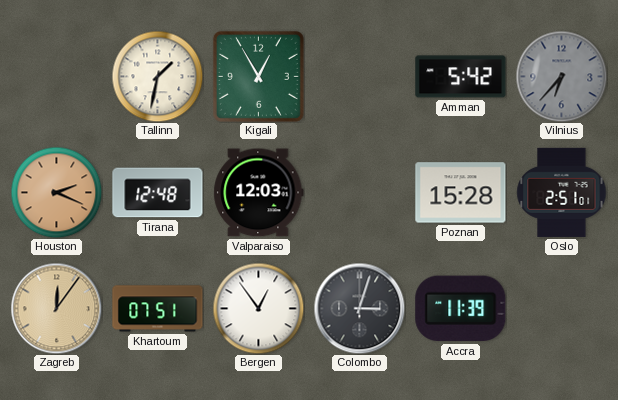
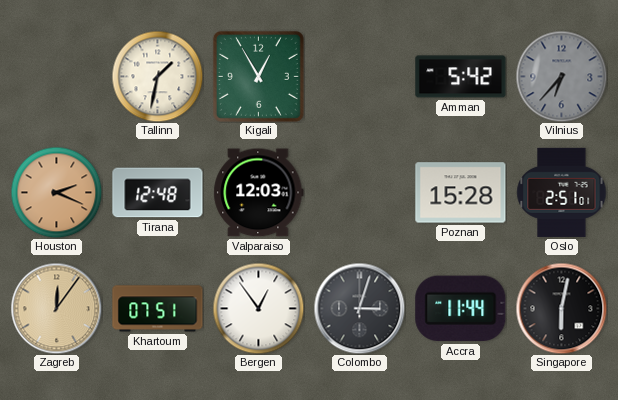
Accra: 11:39 -> 11:44 (461, 309)
Singapore: none -> 6:02 (561, 308)
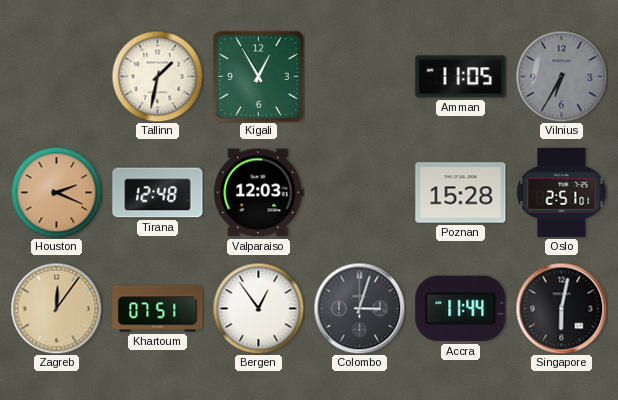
Amman: 5:42 -> 11:05 (461, 77)
Vilnius: 6:37 -> 6:35 (561, 76)
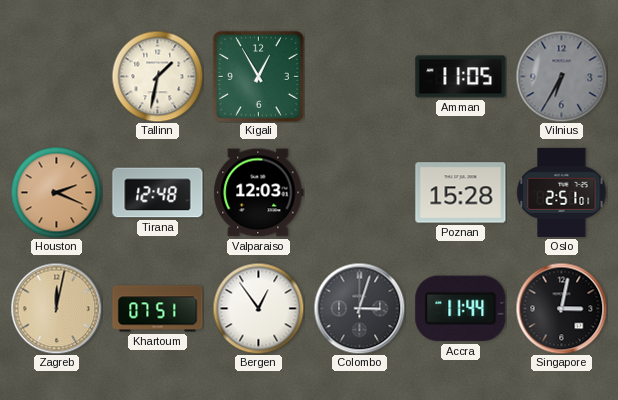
Zagreb: 12:06 -> 12:02 (56, 308)
Singapore: 6:02 -> 3:02 (561, 308)
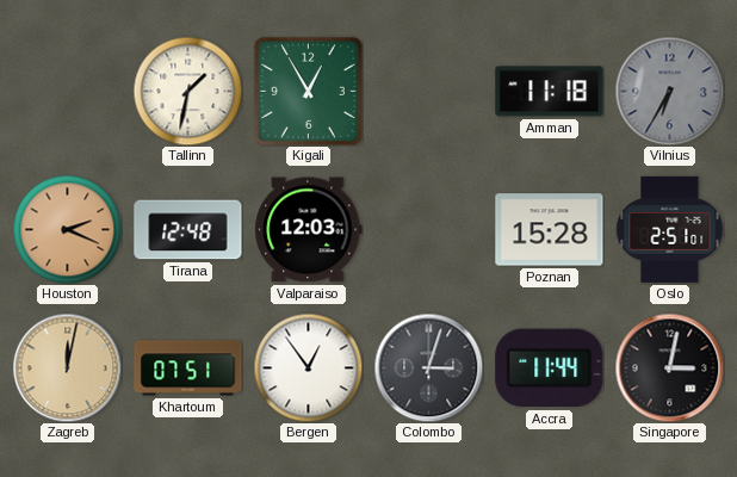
Amman: 11:05 -> 11:18 (550, 92)
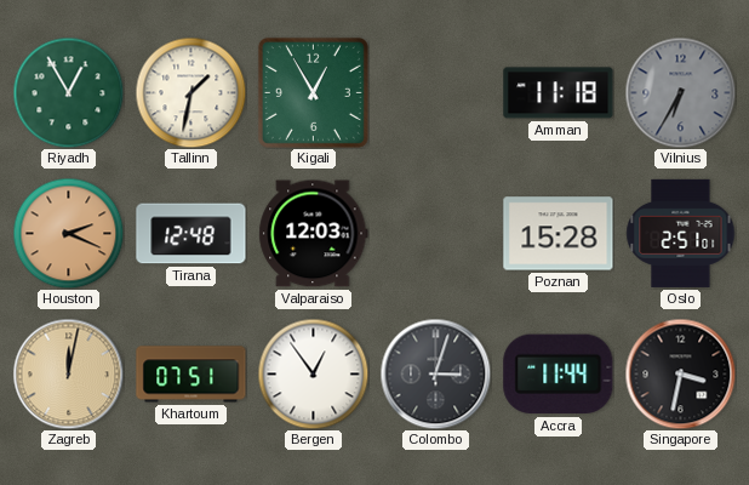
Riyadh: none -> 12:55 (68, 92)
Singapore: 3:02 -> 3:32 (680, 373)
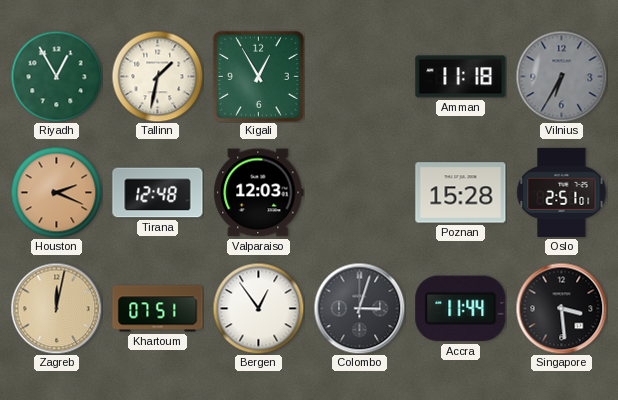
Singapore: 3:32 -> 3:29 (561, 308)
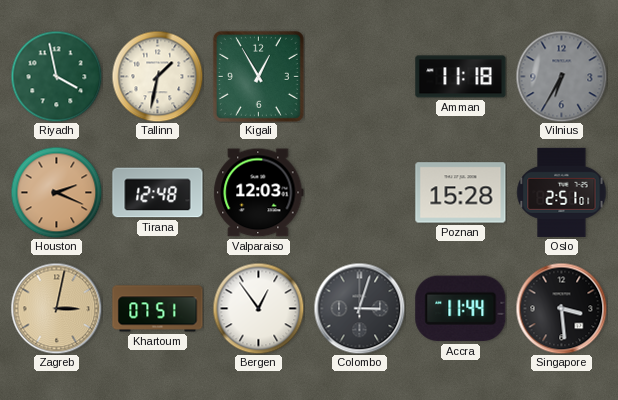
Riyadh: 12:55 -> 3:58 (56, 76)
Zagreb: 12:02 -> 3:02 (56, 308)
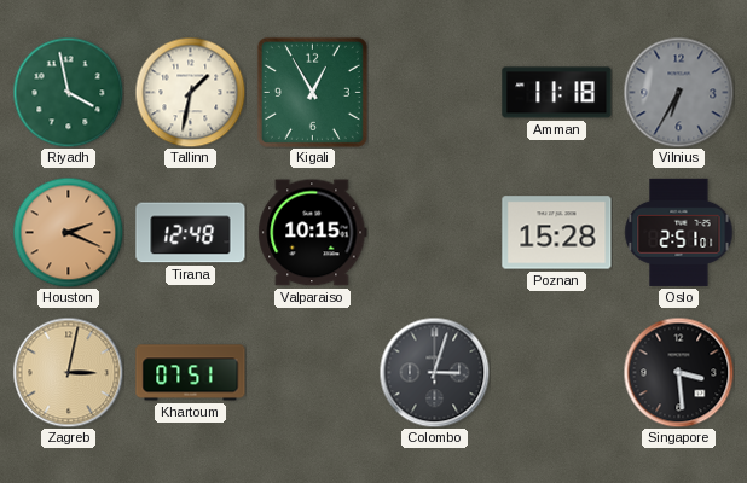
Valparaiso: 12:03 -> 10:15 (313, 233)
Bergen: 12:54 -> none (258, 308)
Accra: 11:44 -> none (461, 309)
